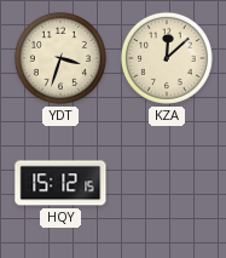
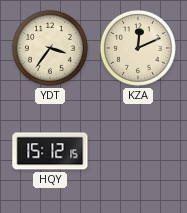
YDT: 3:33 -> 3:36 (50, 48)
KZA: 12:08 -> 12:11 (138, 48)
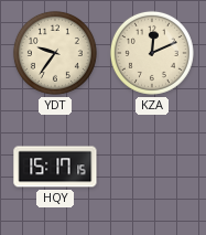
YDT: 3:36 -> 9:36 (55, 53)
HQY: 15:12 -> 15:17 (55, 167)
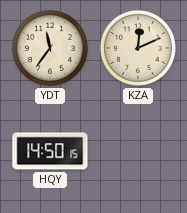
YDT: 9:36 -> 11:36 (50, 48)
HQY: 15:17 -> 14:50 (50, 151)
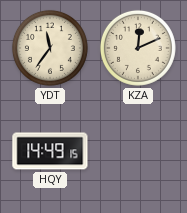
HQY: 14:50 -> 14:49 (50, 151)
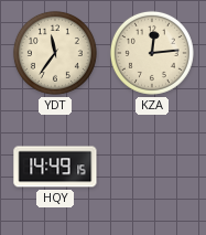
KZA: 12:11 -> 12:14 (152, 53)
